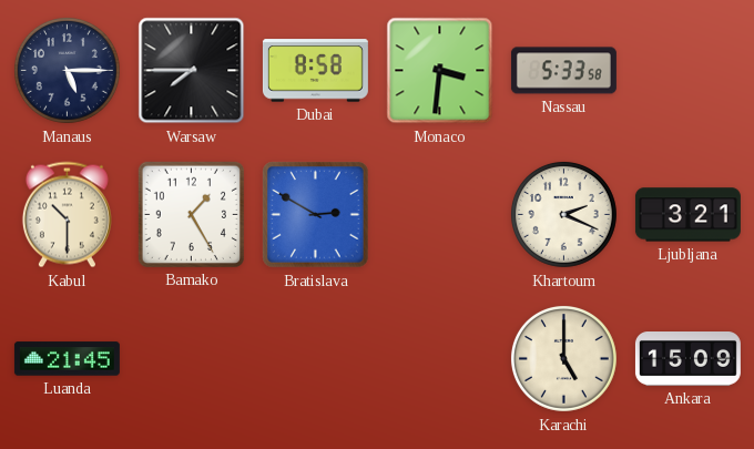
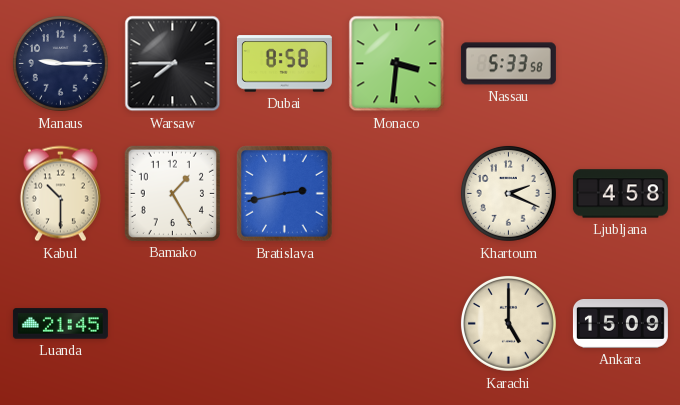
Manaus: 5:15 -> 9:15 (60, 63)
Bratislava: 2:50 -> 2:43 (285, 194)
Ljubljana: 3:21 -> 4:58 (620, 194)
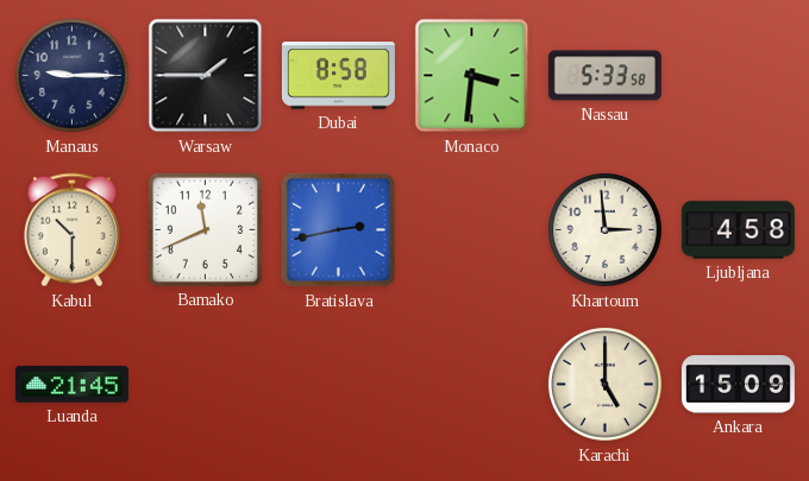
Warsaw: 7:45 -> 1:45 (206, 76)
Bamako: 1:25 -> 11:41 (205, 229)
Khartoum: 2:19 -> 2:59 (604, 229)
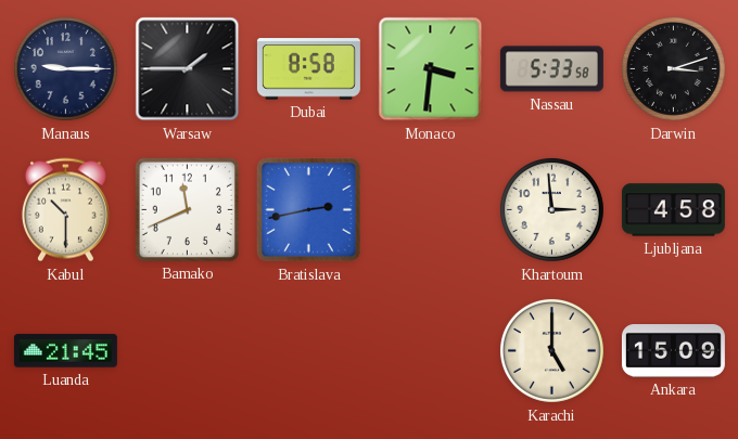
Darwin: none -> 3:12 (673, 68)
